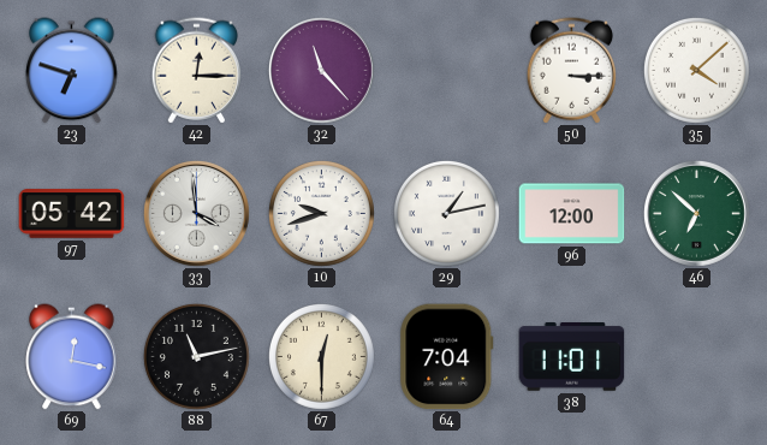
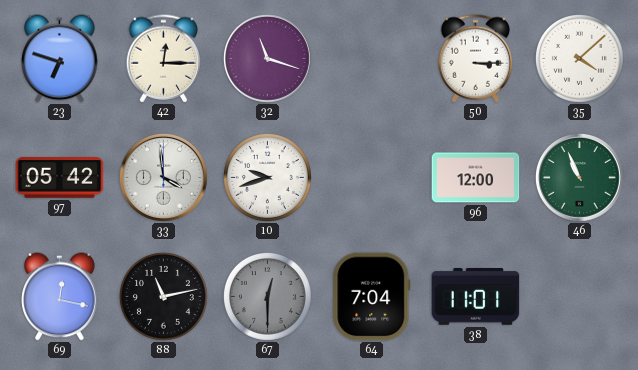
32: 11:23 -> 11:18 (267, 58)
29: 1:13 -> none (446, 213)
46: 6:52 -> 10:56 (579, 177)
67 dial: cream -> grey (267, 296)
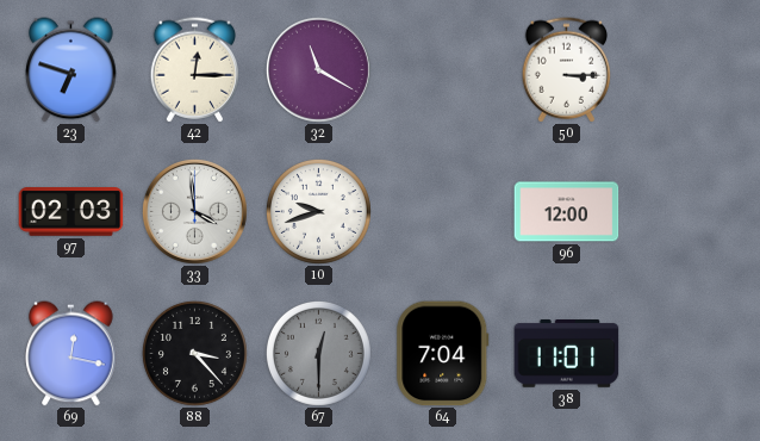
32: 11:18 -> 11:20 (318, 69)
35: 4:08 -> none (579, 58)
97: 05:42 -> 02:03 (71, 212)
46: 10:56 -> none (579, 177)
88: 11:13 -> 3:23 (194, 353)
